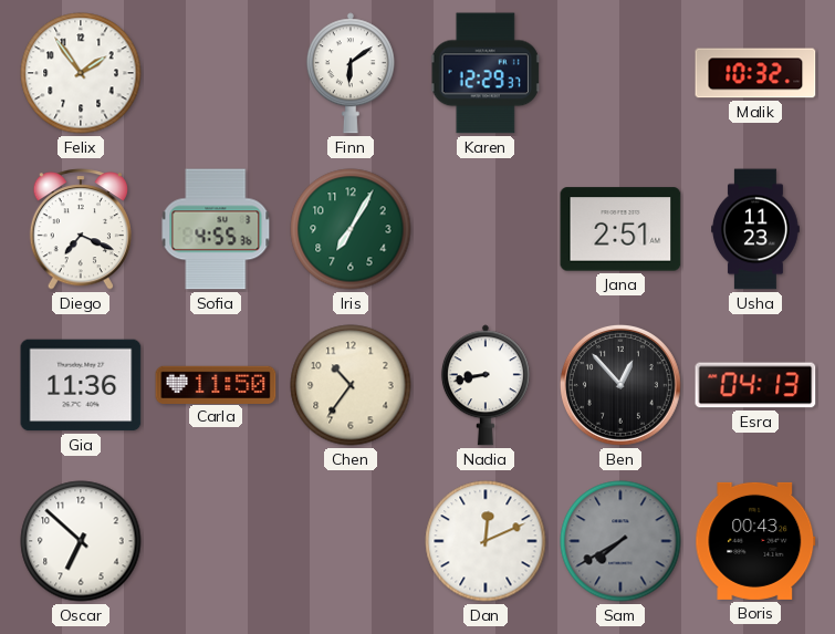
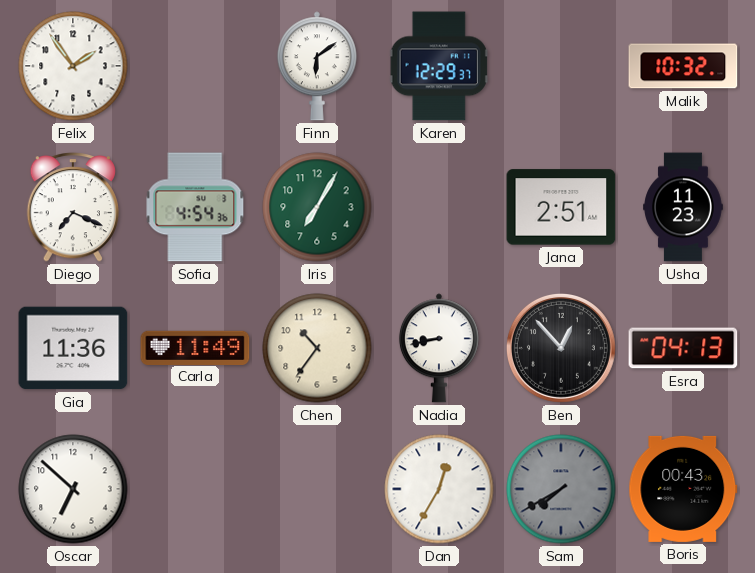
Sofia: 4:55 -> 4:54 (195, 207)
Carla: 11:50 -> 11:49 (195, 347)
Dan: 12:11 -> 12:35 (439, 489)
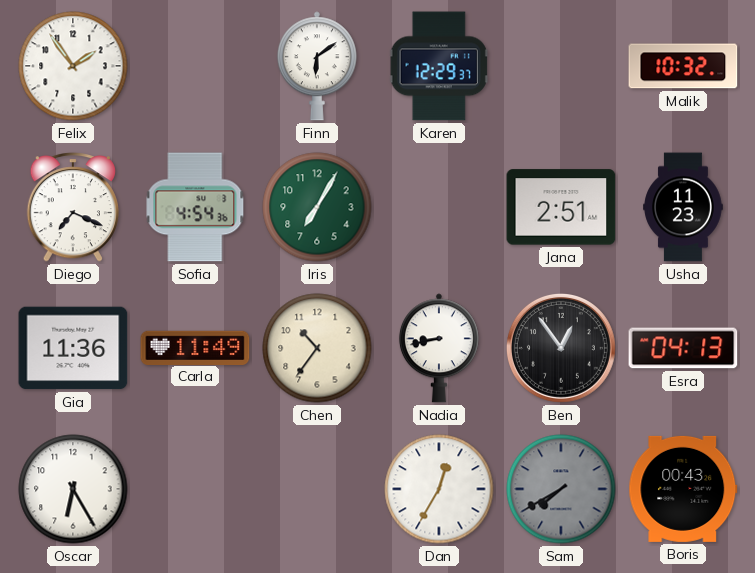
Ben: 12:53 -> 12:54 (561, 348)
Oscar: 6:52 -> 6:25 (73, 489)
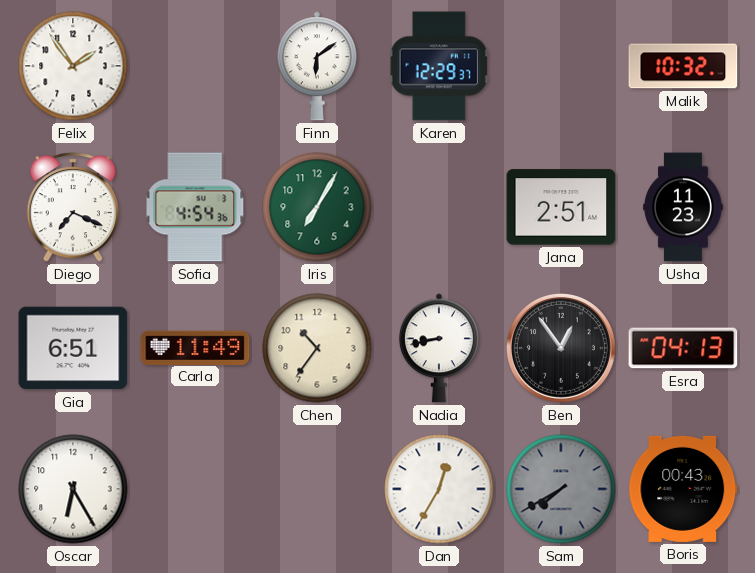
Gia: 11:36 -> 6:51 (73, 348)
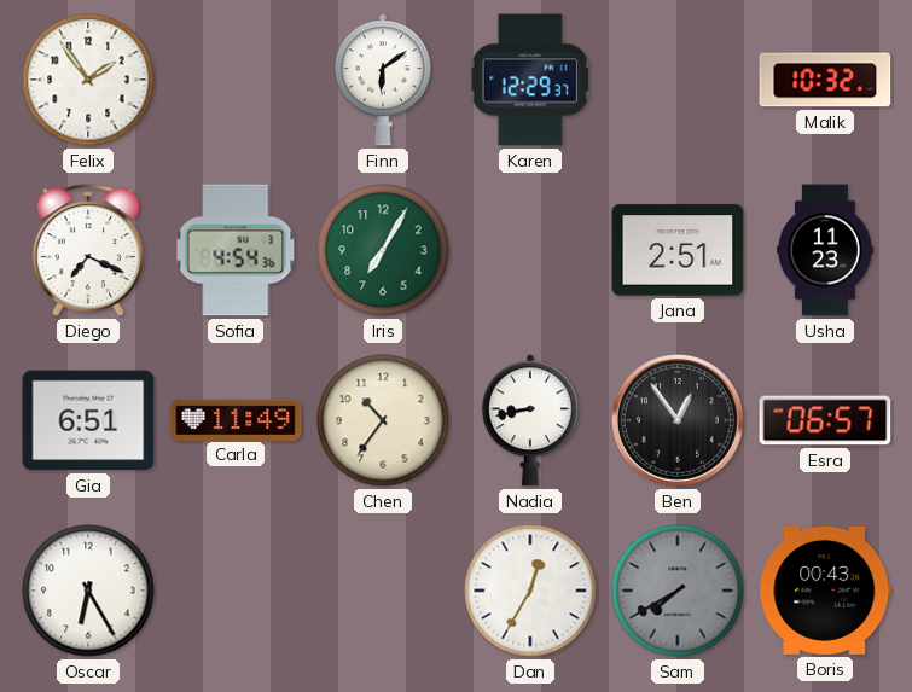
Esra: 04:13 -> 06:57 (825, 420)
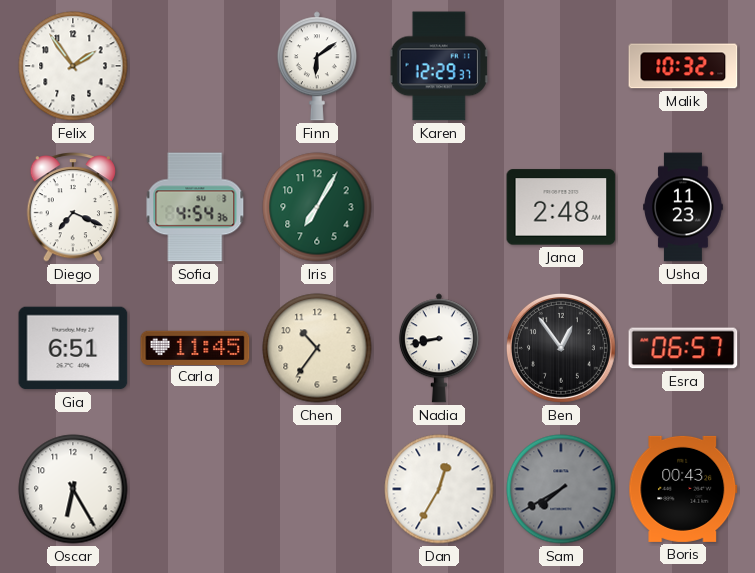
Jana: 2:51 -> 2:48 (561, 207)
Carla: 11:49 -> 11:45 (195, 347)
